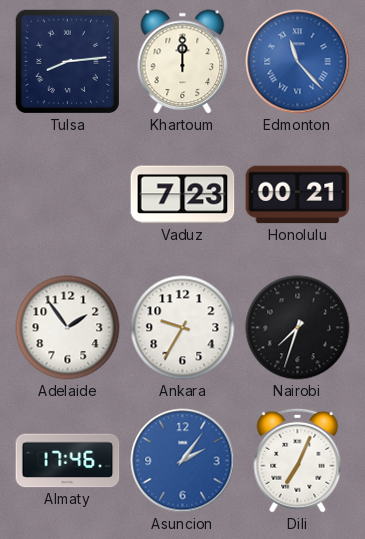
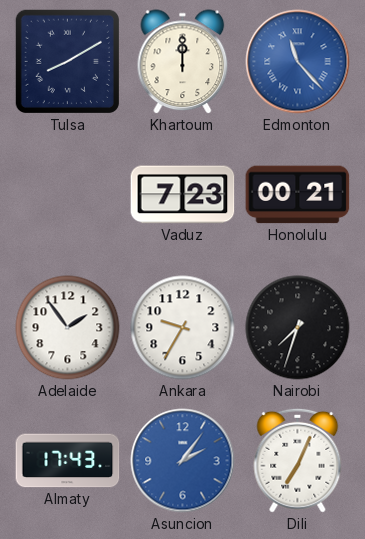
Tulsa: 8:14 -> 8:10 (67, 61)
Almaty: 17:46 -> 17:43 (68, 461)
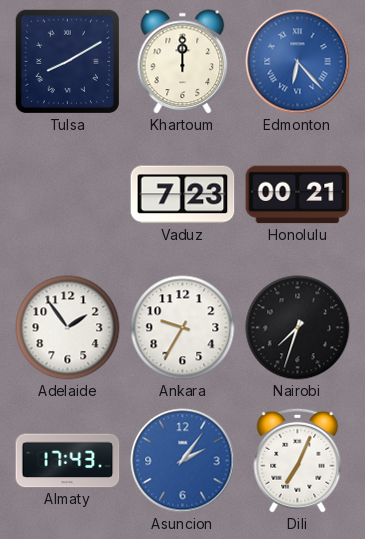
Edmonton: 11:23 -> 6:23 (298, 62)
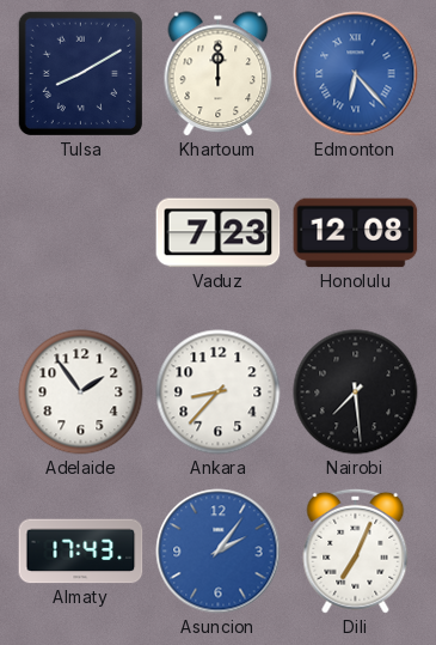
Honolulu: 00:21 -> 12:08 (356, 233)
Ankara: 9:35 -> 8:37 (219, 393)
Nairobi: 7:33 -> 7:29 (356, 393)
